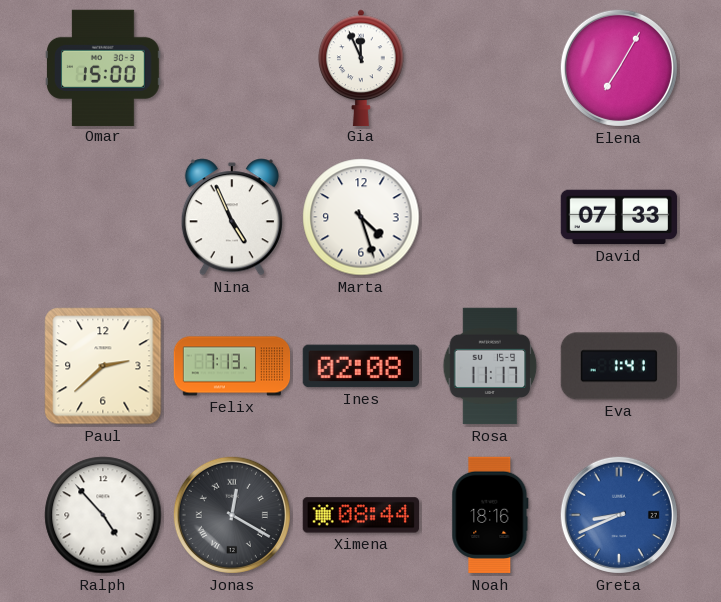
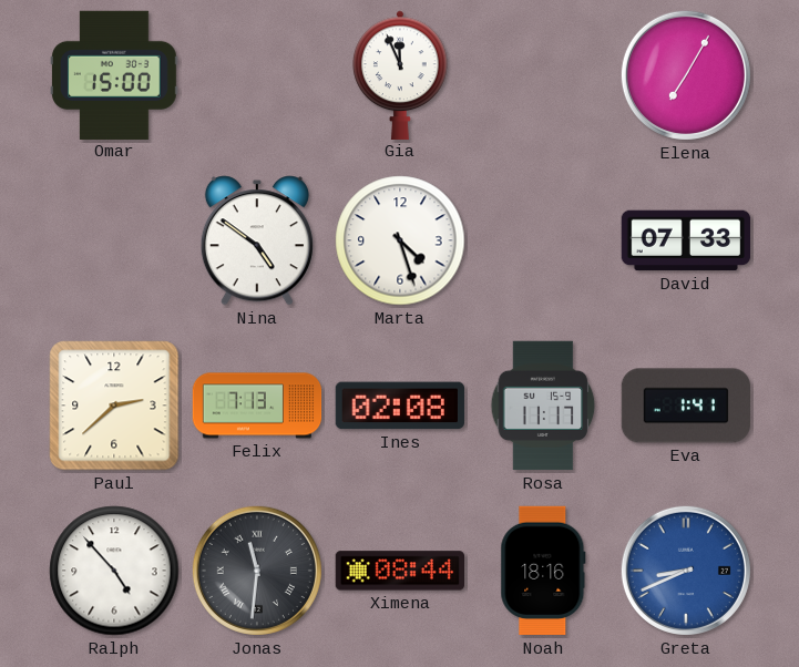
Nina: 4:56 -> 4:51 (257, 240)
Jonas: 12:20 -> 11:31 (257, 571)
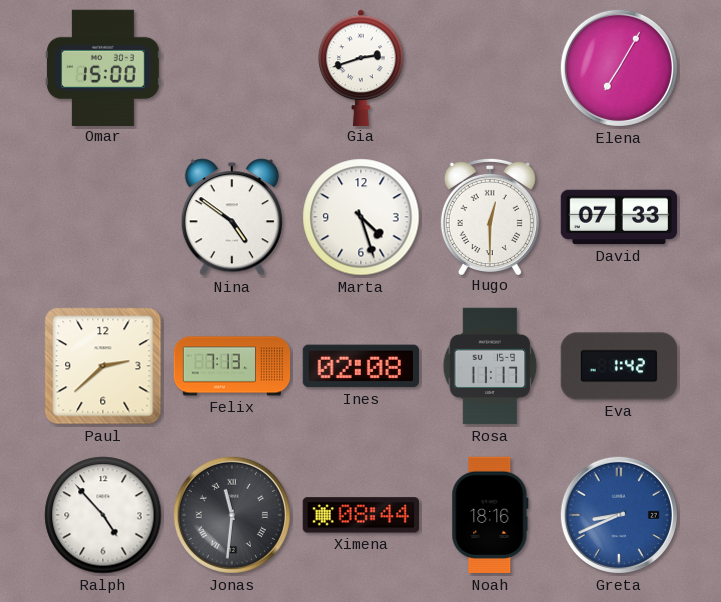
Gia: 11:56 -> 2:42 (361, 67)
Hugo: none -> 12:30 (490, 216)
Eva: 1:41 -> 1:42 (618, 366)
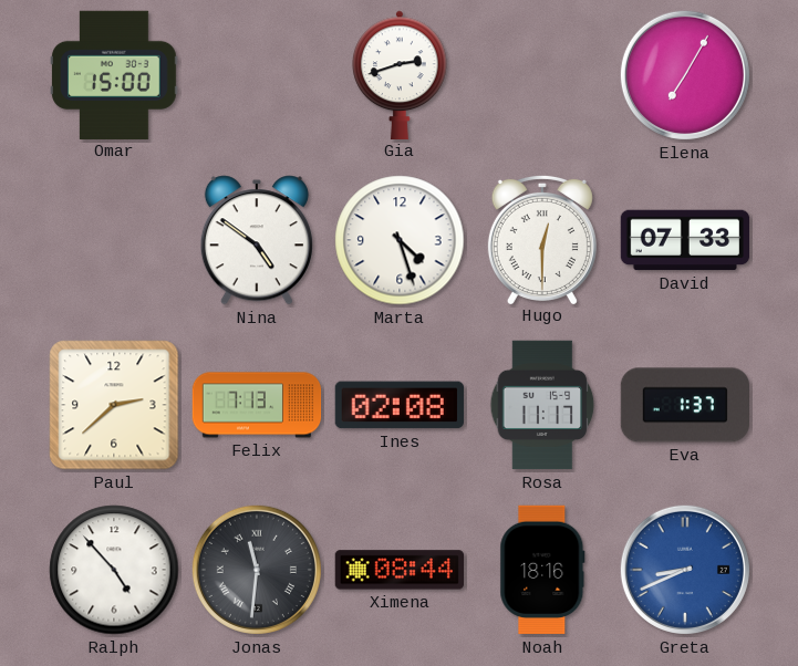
Eva: 1:42 -> 1:37 (684, 405)
